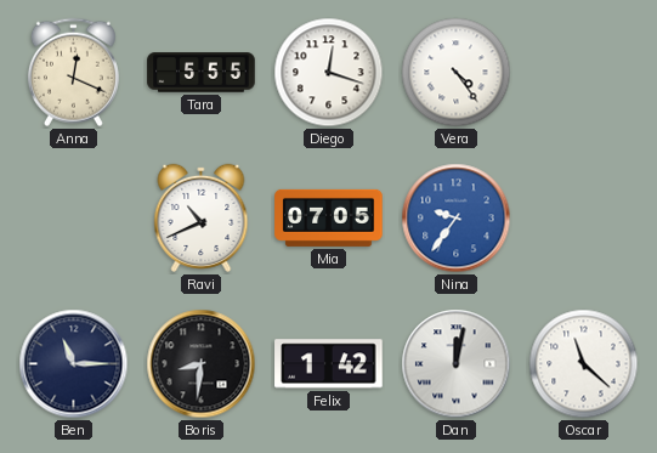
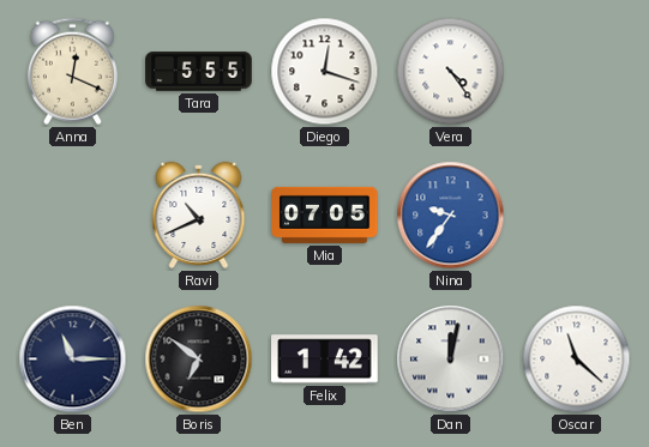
Boris: 8:31 -> 6:51 (199, 360)
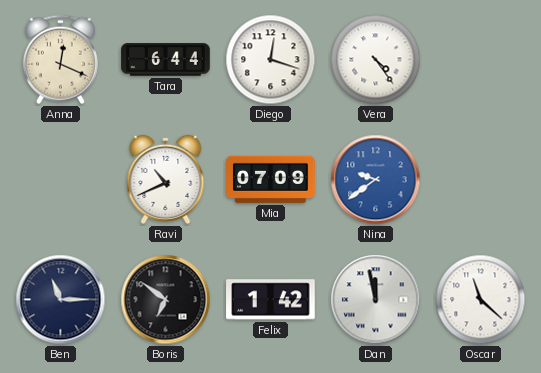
Tara: 5:55 -> 6:44 (166, 60)
Mia: 07:05 -> 07:09 (271, 179)
Nina: 9:36 -> 9:39 (376, 180)
Dan: 12:02 -> 11:58 (376, 300)
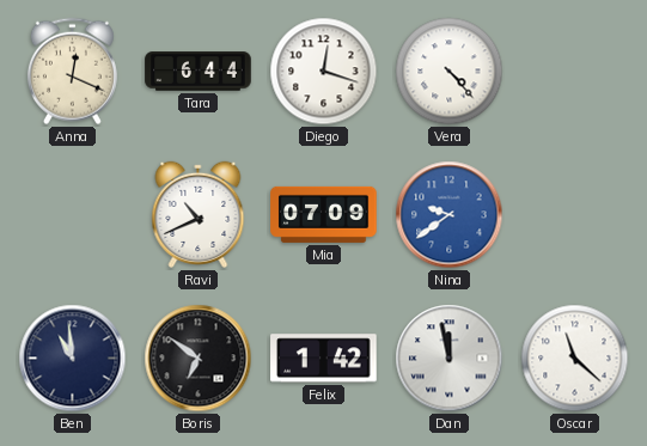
Vera: 4:24 -> 4:23 (450, 72)
Ben: 11:15 -> 10:59 (73, 359)
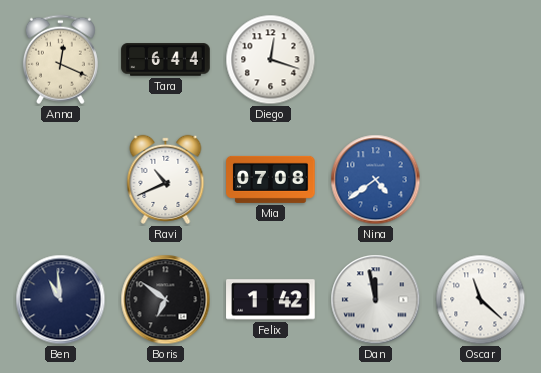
Vera: 4:23 -> none (450, 72)
Mia: 07:09 -> 07:08 (271, 179)
Nina: 9:39 -> 4:39 (376, 180)
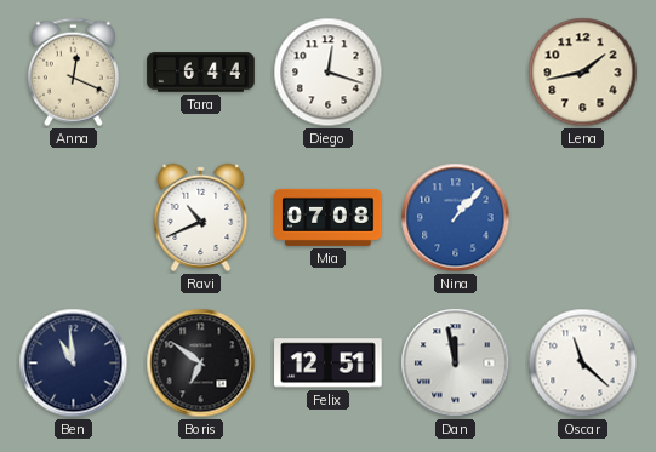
Lena: none -> 1:43 (583, 73)
Nina: 4:39 -> 1:07 (456, 218)
Felix: 1:42 -> 12:51 (329, 364)
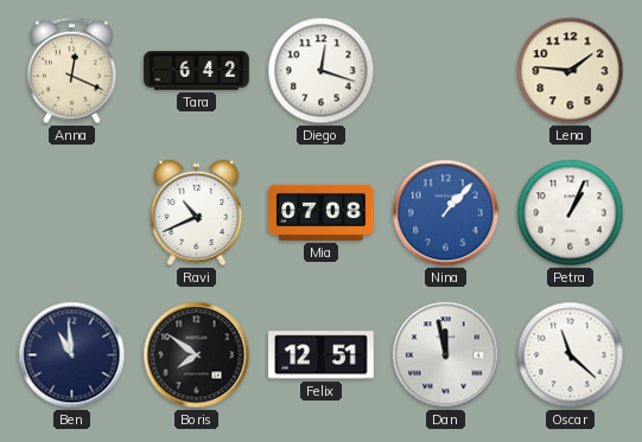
Tara: 6:44 -> 6:42 (197, 71)
Lena: 1:43 -> 1:46 (571, 71)
Petra: none -> 1:04 (571, 213)
Boris: 6:51 -> 7:51 (197, 355)
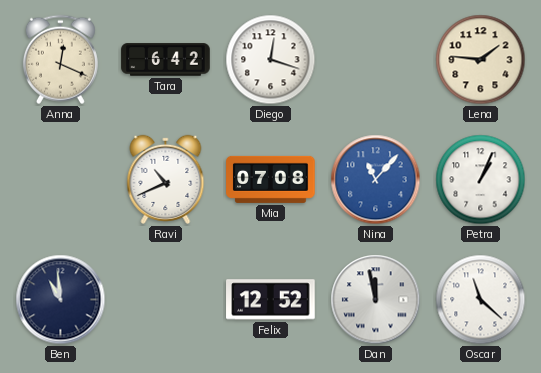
Nina: 1:07 -> 11:07 (376, 180)
Boris: 7:51 -> none (197, 355)
Felix: 12:51 -> 12:52 (271, 300)
